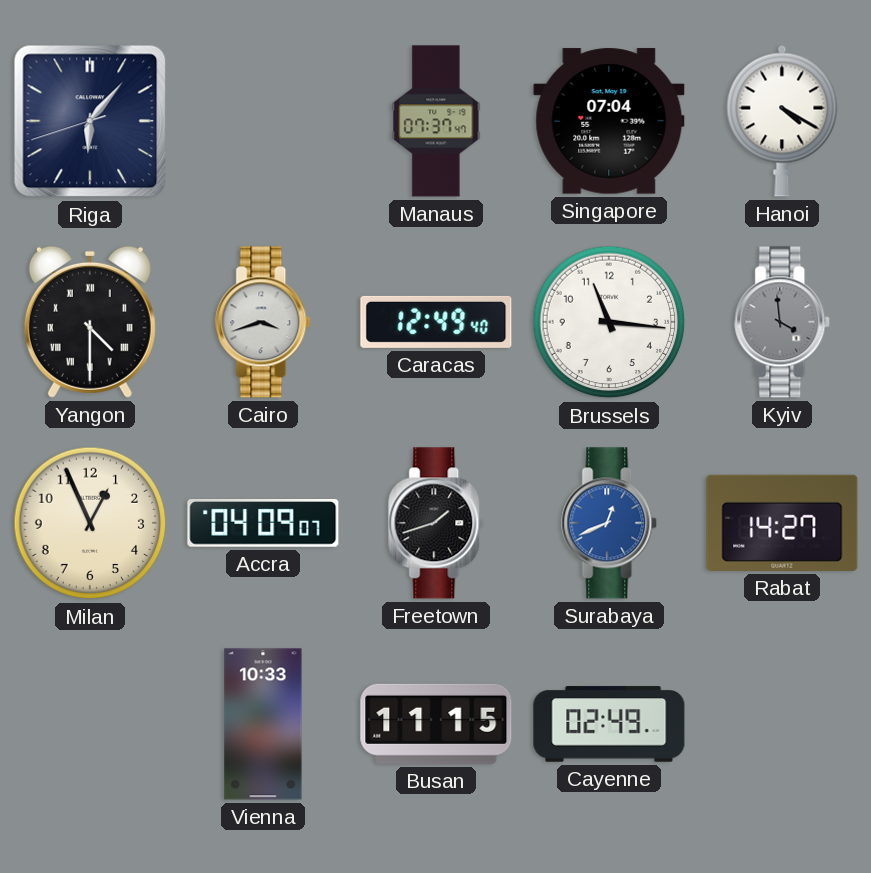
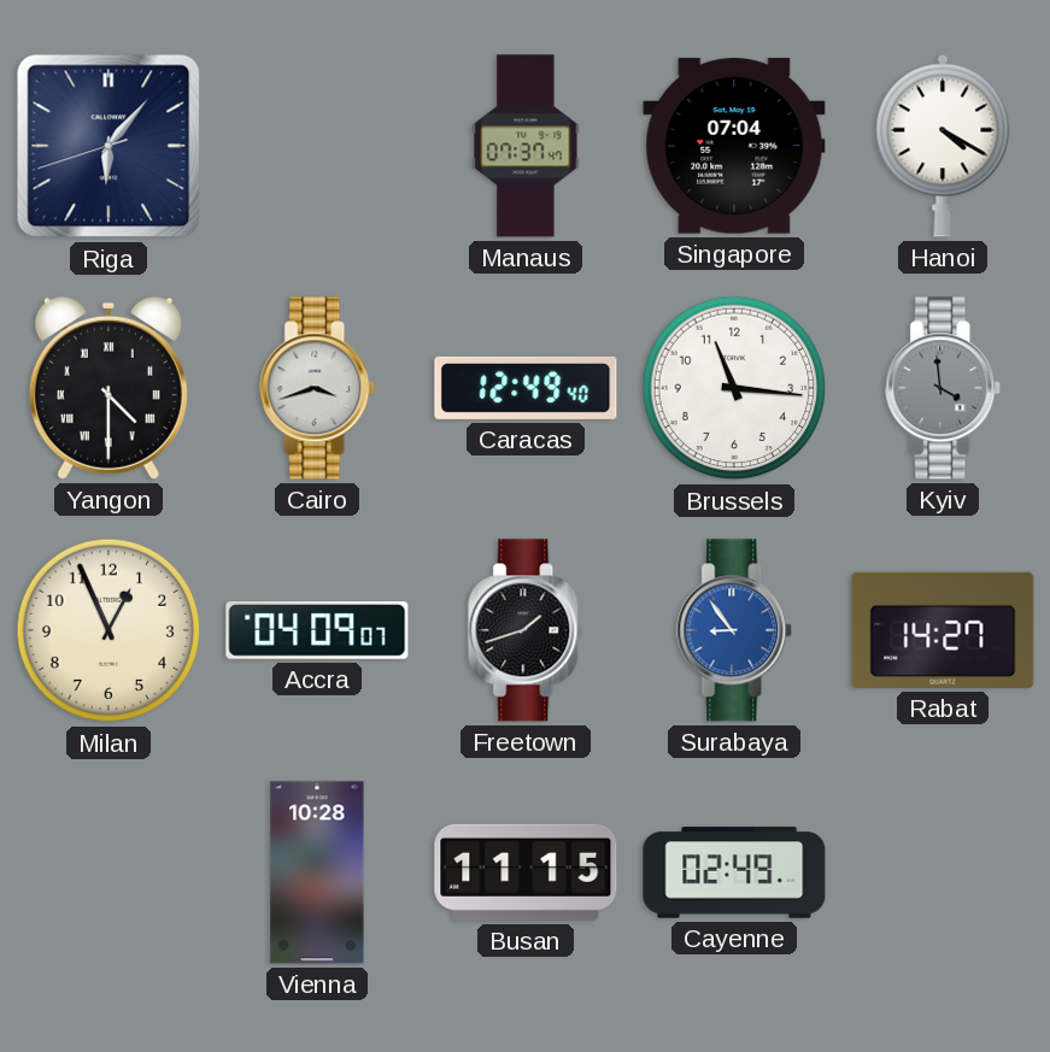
Surabaya: 12:41 -> 8:54 (735, 630)
Vienna: 10:33 -> 10:28 (317, 872)
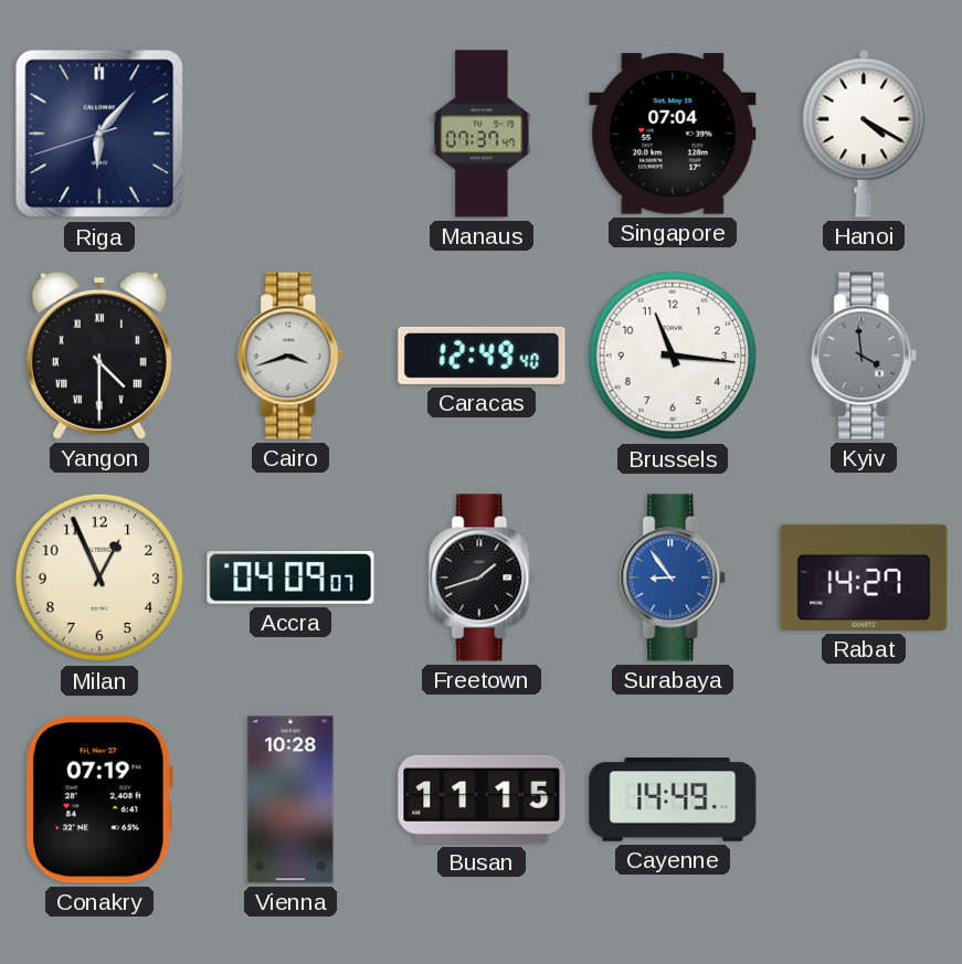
Conakry: none -> 07:19 (99, 799)
Cayenne: 02:49 -> 14:49 (673, 799)
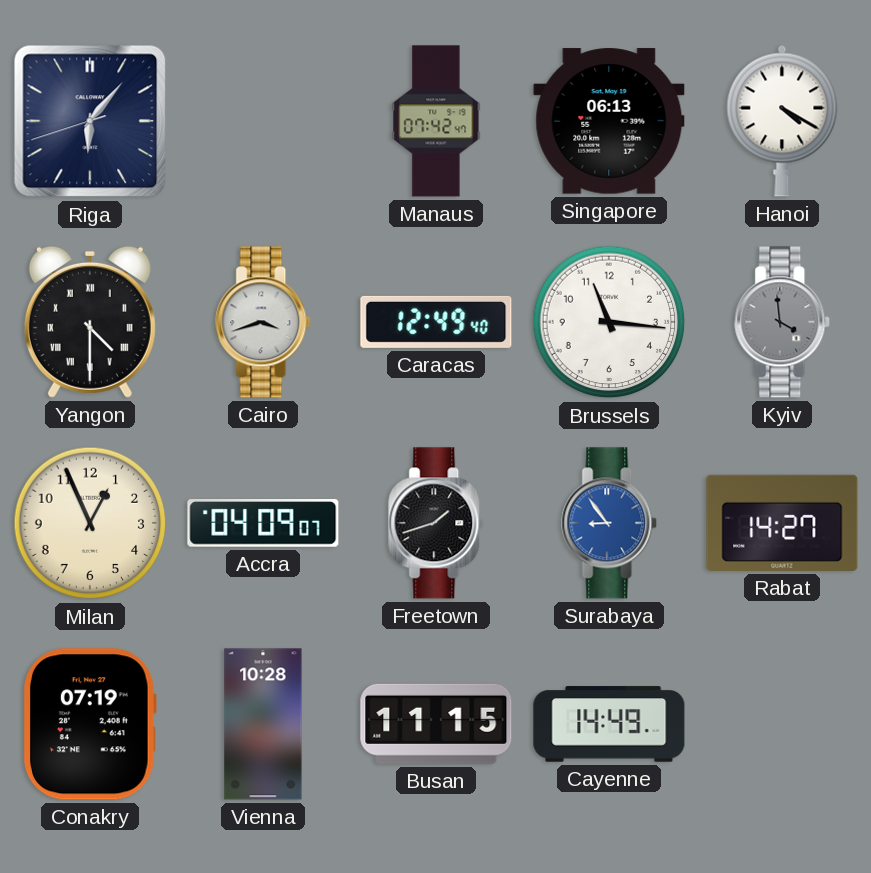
Manaus: 07:37 -> 07:42 (436, 121)
Singapore: 07:04 -> 06:13 (609, 121)
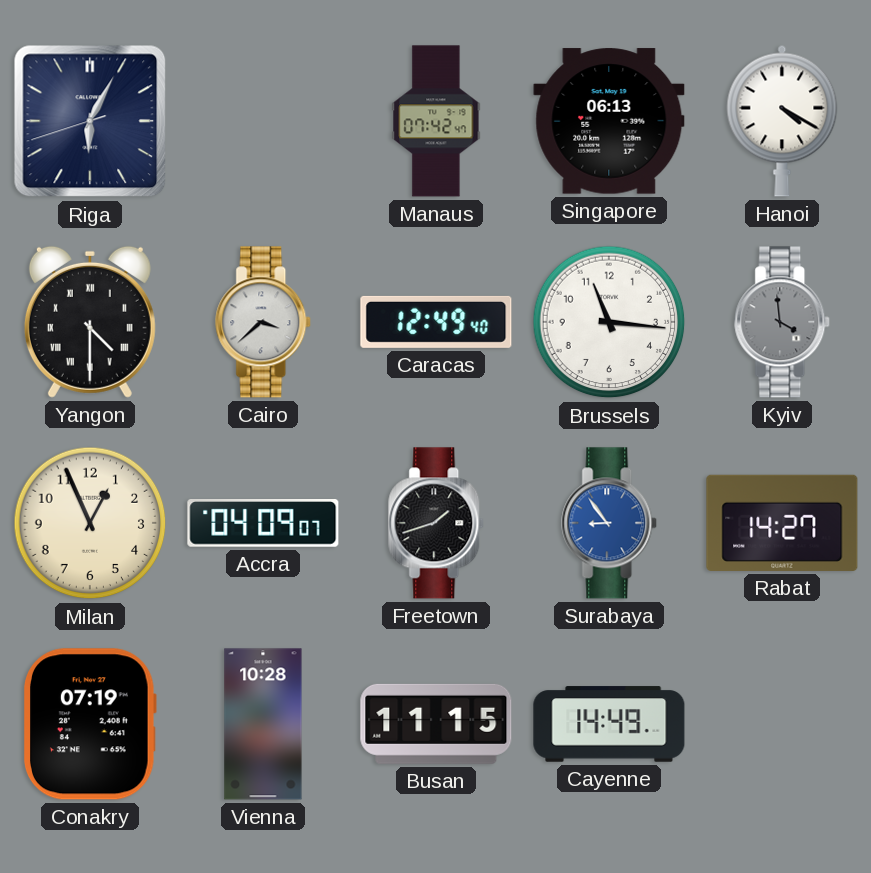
Riga: 6:06 -> 6:04 (90, 121)
Cairo: 3:42 -> 3:38 (264, 322)
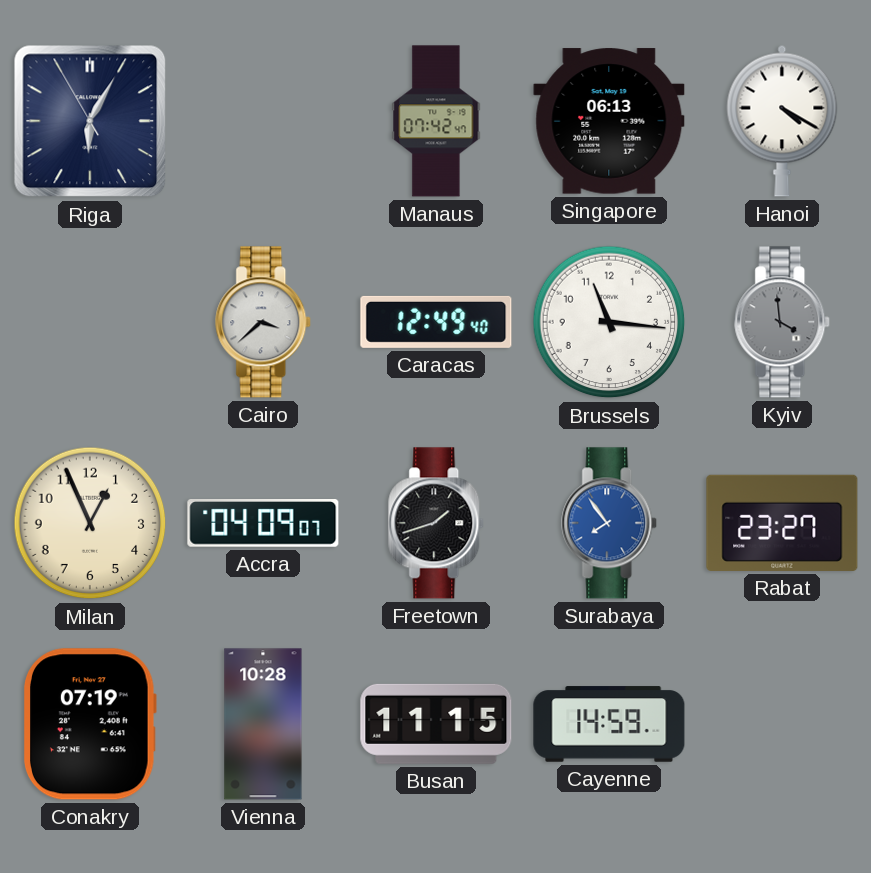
Riga: 6:04:42 -> 6:04:55 (90, 121)
Yangon: 4:30 -> none (90, 322)
Surabaya: 8:54 -> 7:54 (610, 523)
Rabat: 14:27 -> 23:27 (782, 523)
Cayenne: 14:49 -> 14:59 (609, 724)
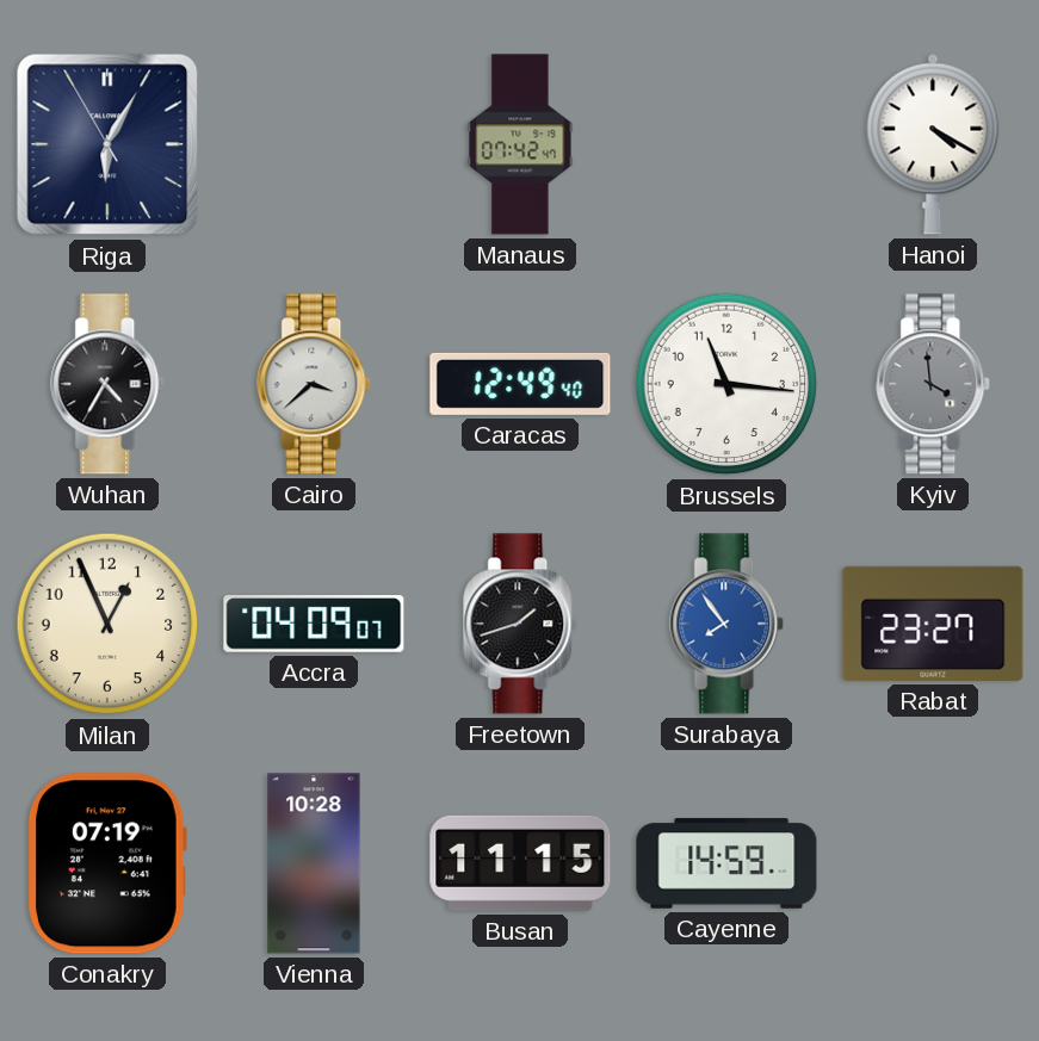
Singapore: 06:13 -> none (609, 121)
Wuhan: none -> 4:35 (109, 384)
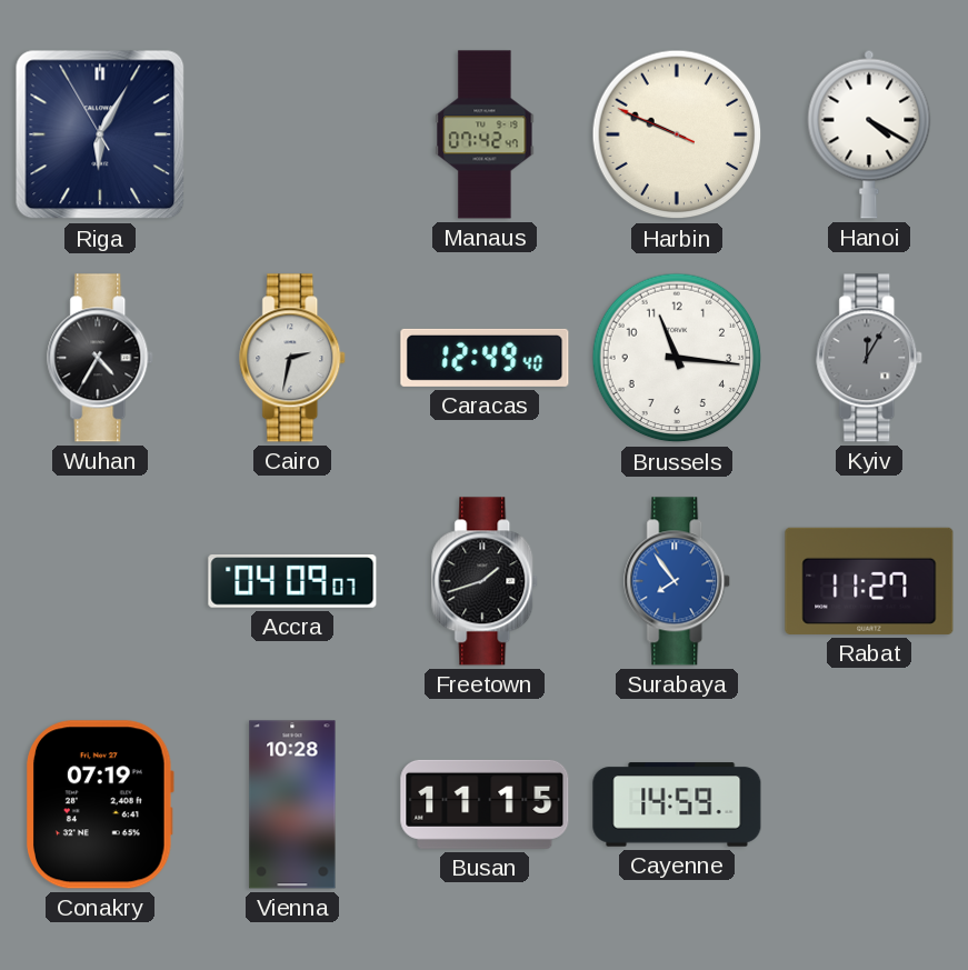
Harbin: none -> 9:48 (677, 134)
Cairo: 3:38 -> 2:32 (293, 358)
Kyiv: 3:59 -> 12:05 (870, 358)
Milan: 12:56 -> none (107, 624)
Rabat: 23:27 -> 11:27 (869, 581)
